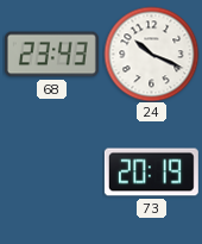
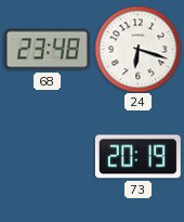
68: 23:43 -> 23:48 (47, 50)
24: 10:19 -> 6:18 (137, 49)
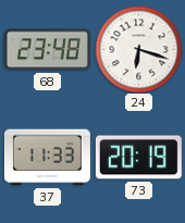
37: none -> 11:33 (47, 158)
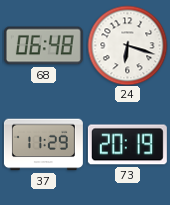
68: 23:48 -> 06:48 (43, 46)
37: 11:33 -> 11:29 (43, 145)
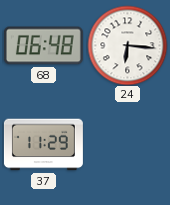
24: 6:18 -> 6:16 (127, 45)
73: 20:19 -> none (127, 145)
